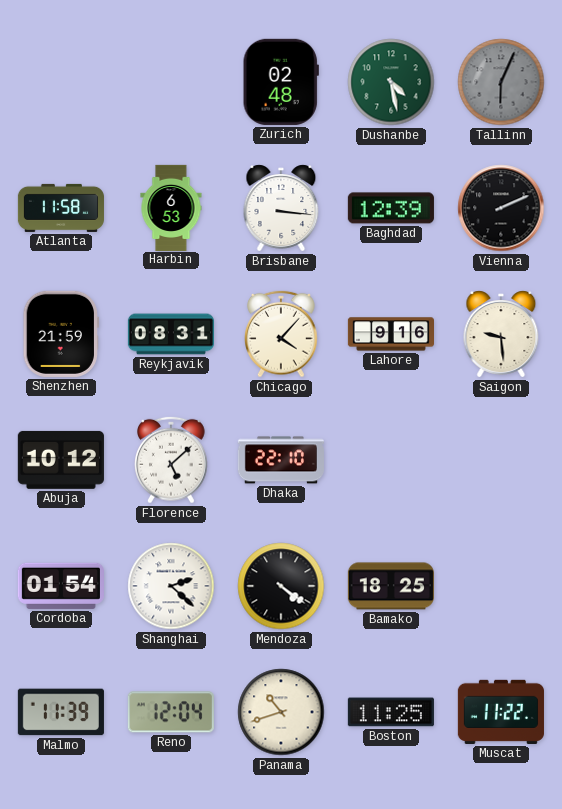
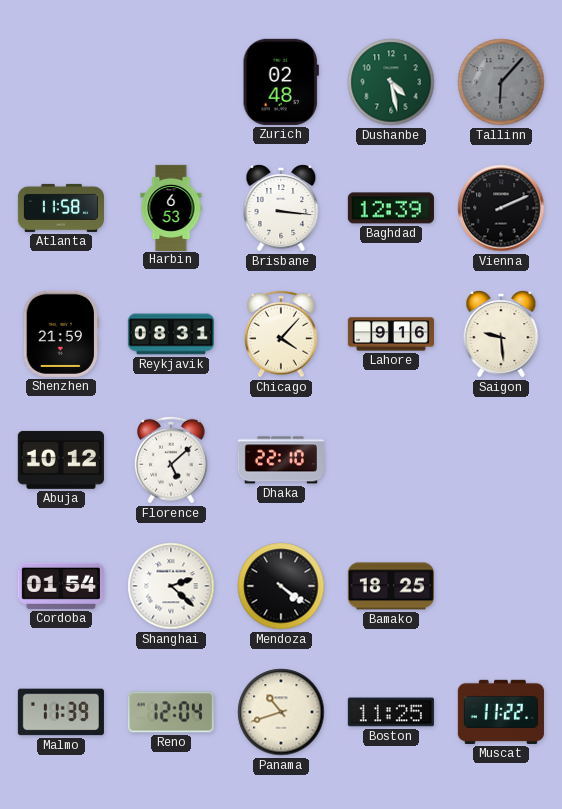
Tallinn: 6:04 -> 6:07 (501, 82)
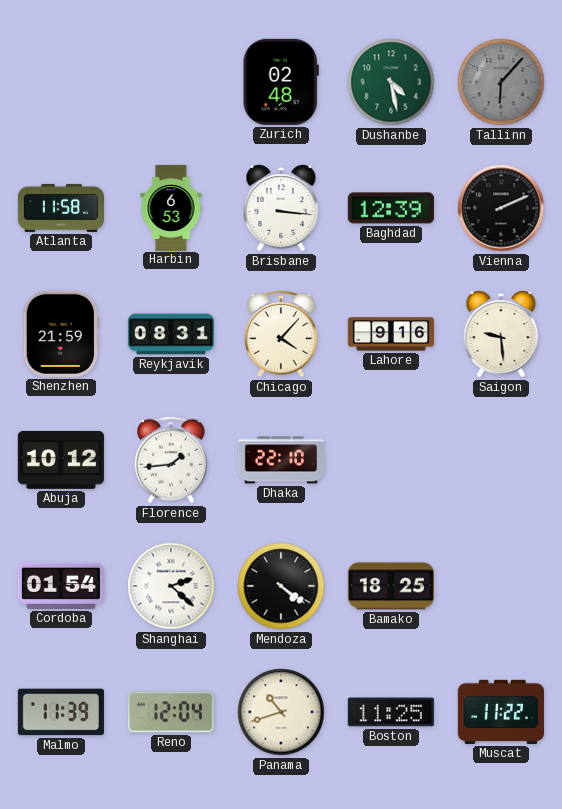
Florence: 5:08 -> 1:44 (172, 460)
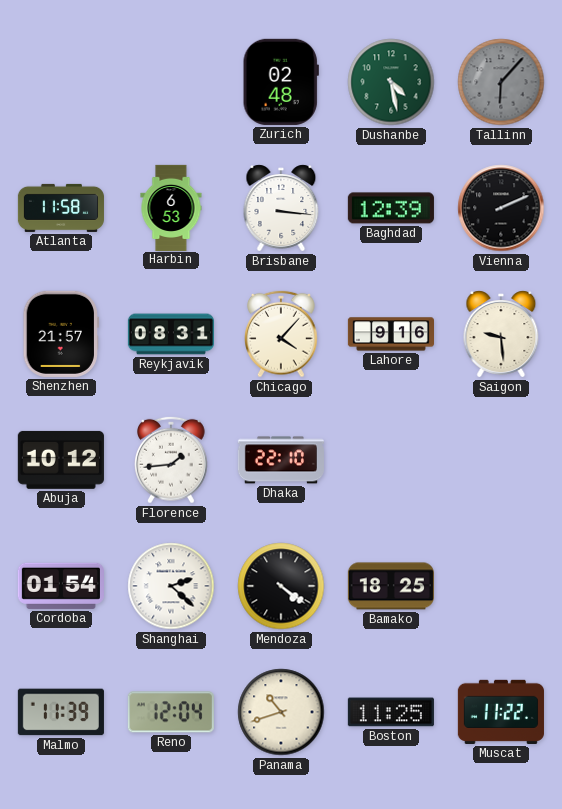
Shenzhen: 21:59 -> 21:57 (60, 334)
